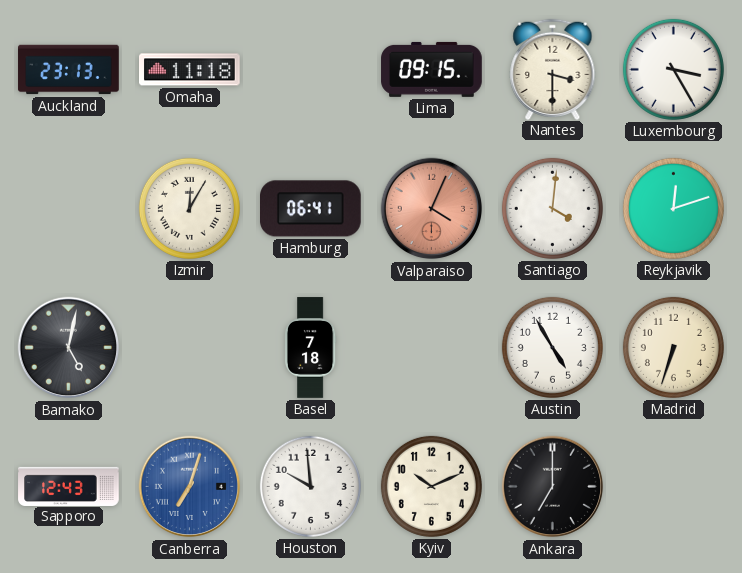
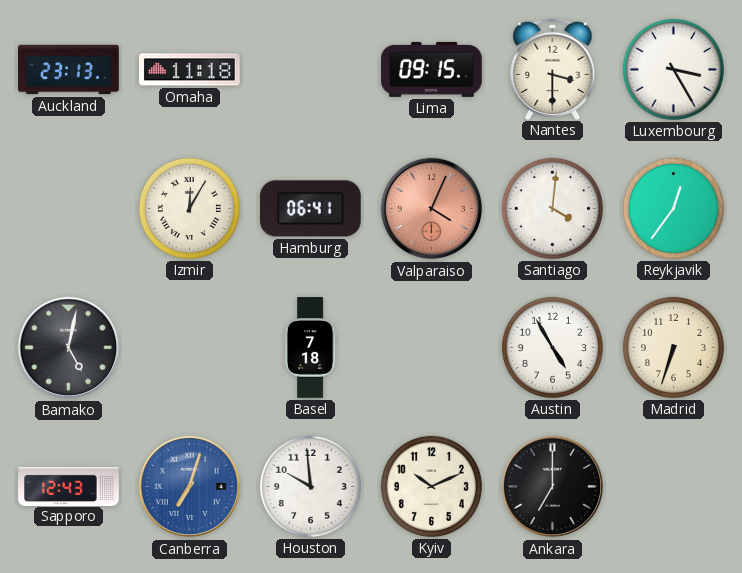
Reykjavik: 12:12 -> 12:36 (673, 208)
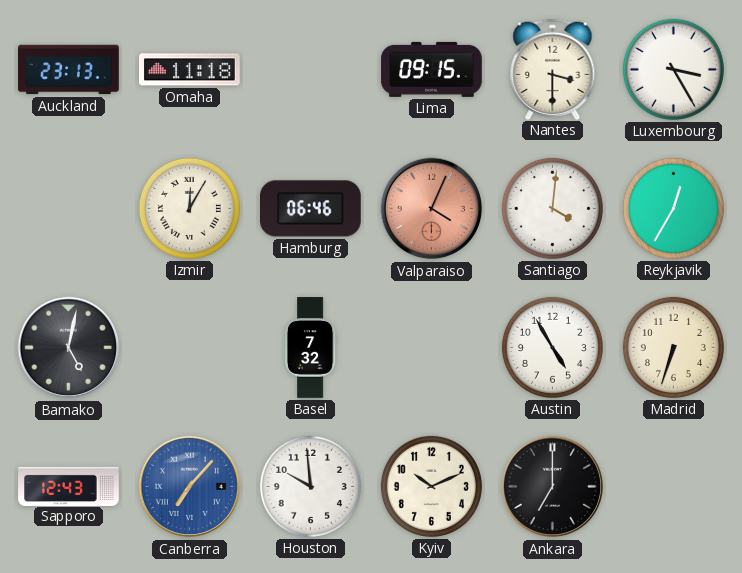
Hamburg: 06:41 -> 06:46 (311, 209)
Reykjavik: 12:36 -> 12:35 (673, 208)
Basel: 7:18 -> 7:32 (310, 348)
Canberra: 7:03 -> 7:07 (190, 487)
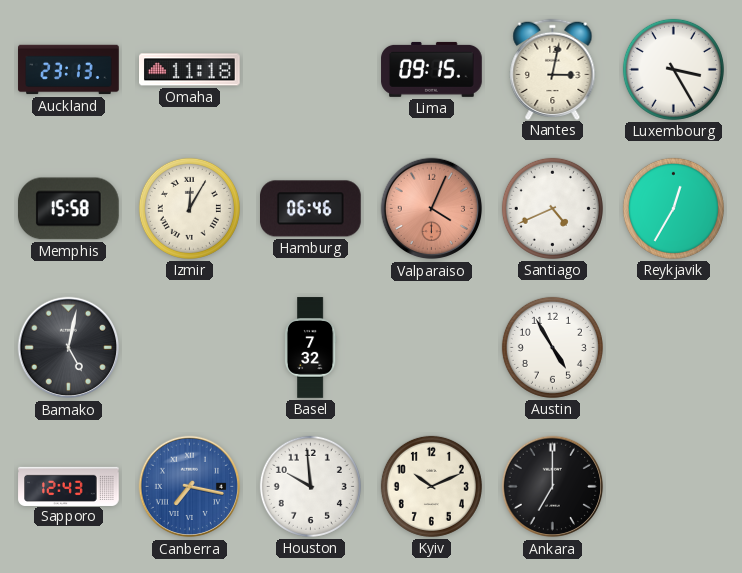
Nantes: 3:30 -> 3:02 (553, 69)
Memphis: none -> 15:58 (68, 209)
Santiago: 4:01 -> 4:41 (552, 208)
Madrid: 6:33 -> none (673, 347)
Canberra: 7:07 -> 7:17 (190, 487)
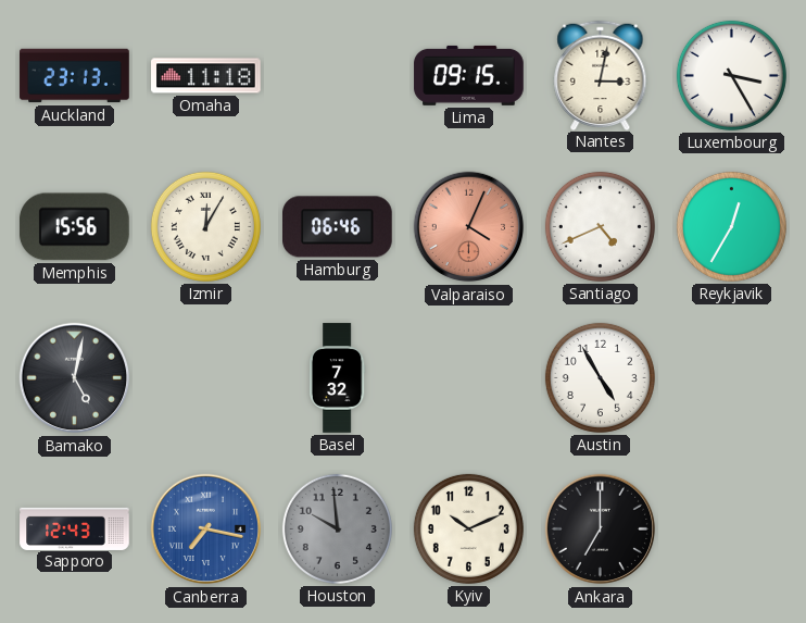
Memphis: 15:58 -> 15:56 (74, 227)
Houston dial: white -> grey (337, 528)
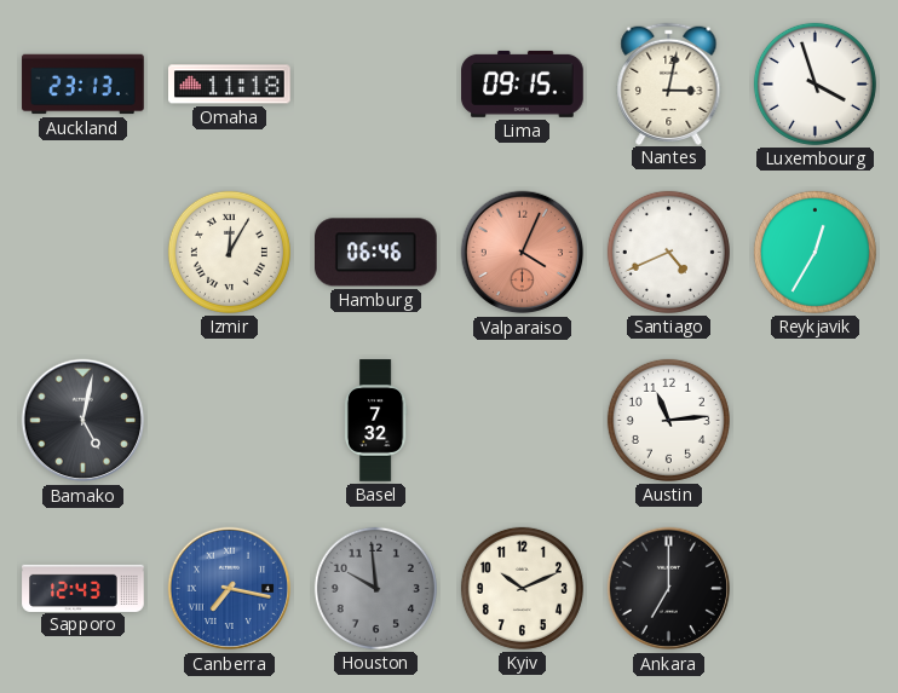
Luxembourg: 3:25 -> 3:57 (814, 83)
Memphis: 15:56 -> none (74, 227)
Austin: 4:55 -> 11:14 (668, 420)
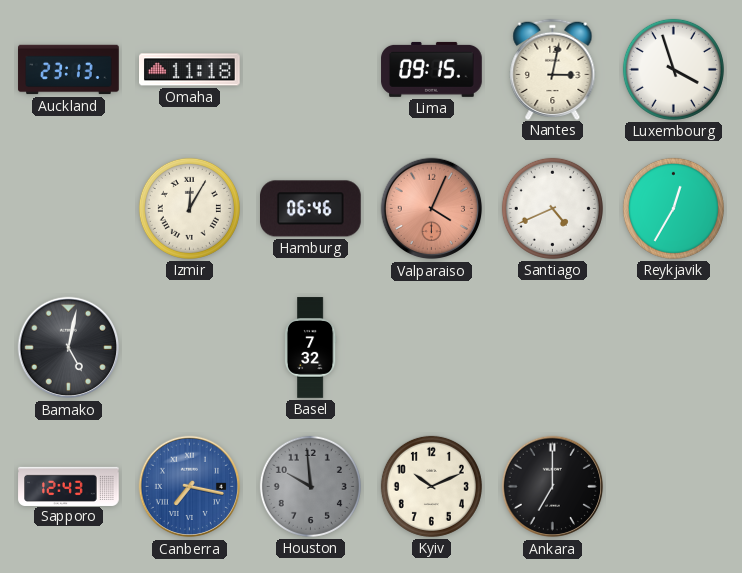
Austin: 11:14 -> none (668, 420)
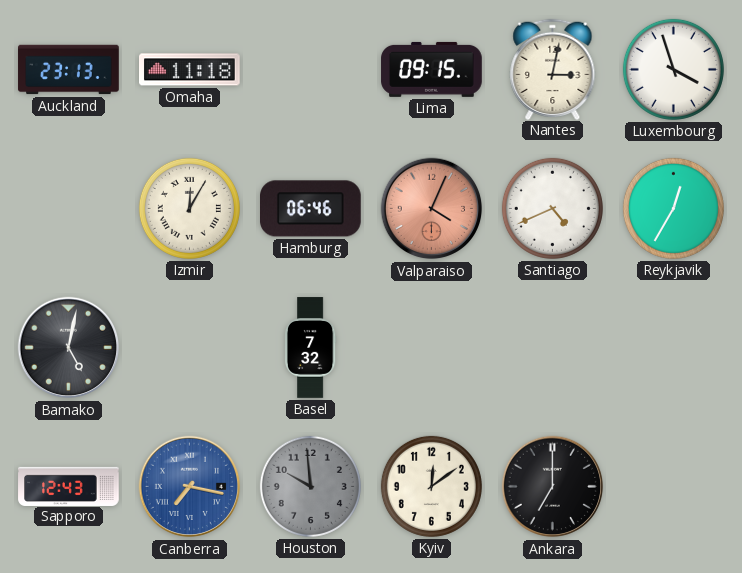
Kyiv: 10:11 -> 12:09 (431, 486)
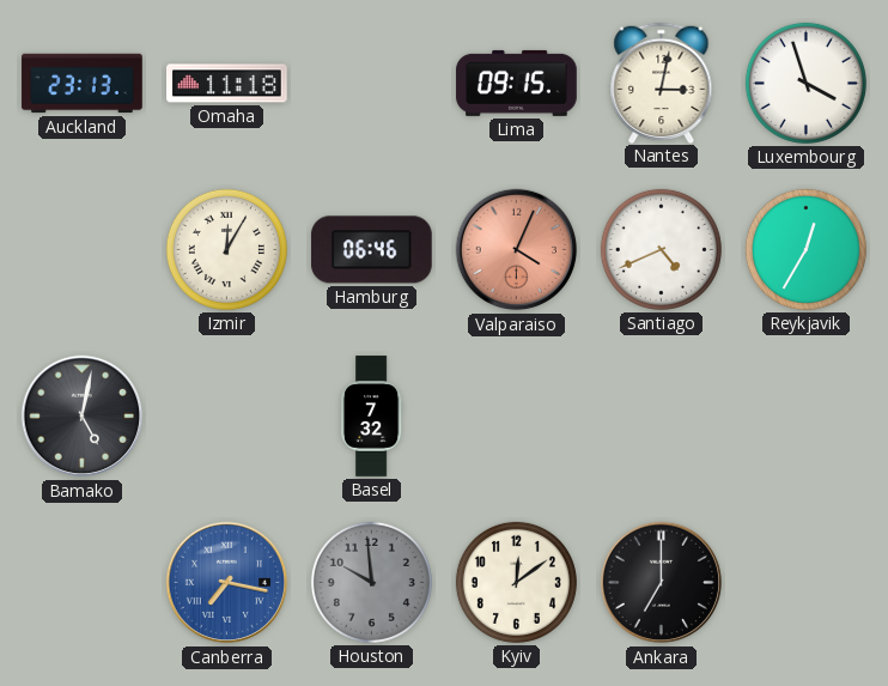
Sapporo: 12:43 -> none (69, 486)
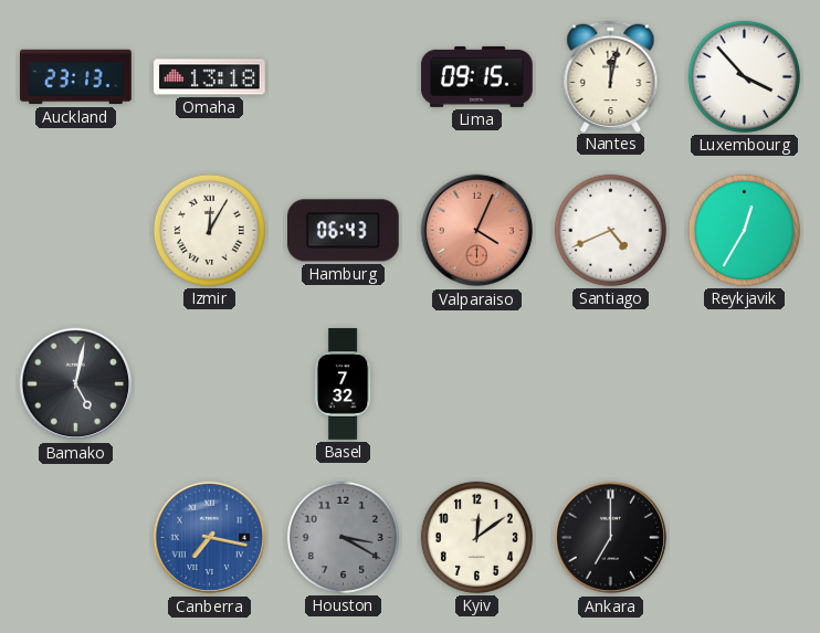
Omaha: 11:18 -> 13:18 (210, 77)
Nantes: 3:02 -> 12:02 (611, 76)
Luxembourg: 3:57 -> 3:53 (744, 76)
Hamburg: 06:46 -> 06:43 (344, 231)
Houston: 9:59 -> 3:20 (343, 537)
